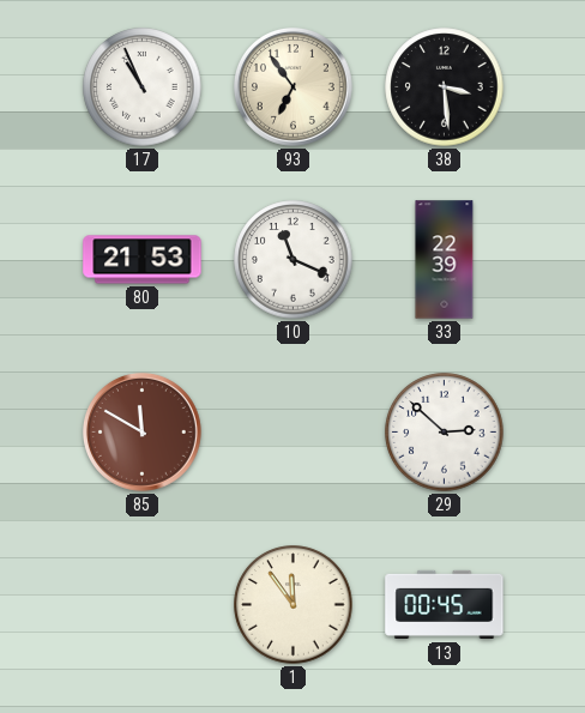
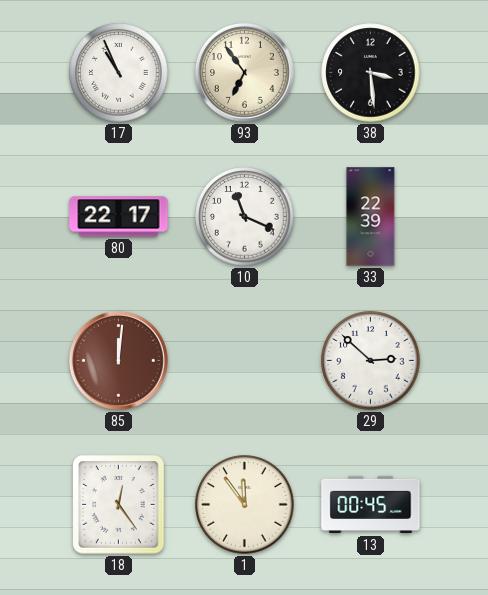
80: 21:53 -> 22:17 (119, 217)
85: 11:50 -> 12:01 (118, 360)
18: none -> 12:24 (119, 505)
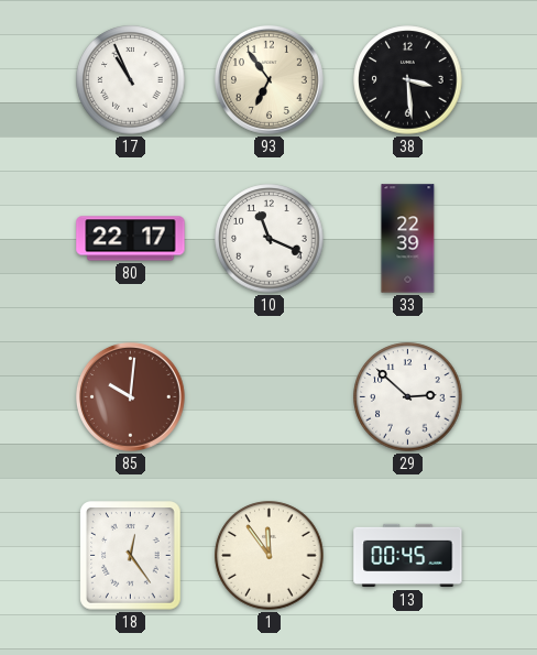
85: 12:01 -> 10:01 (130, 396)
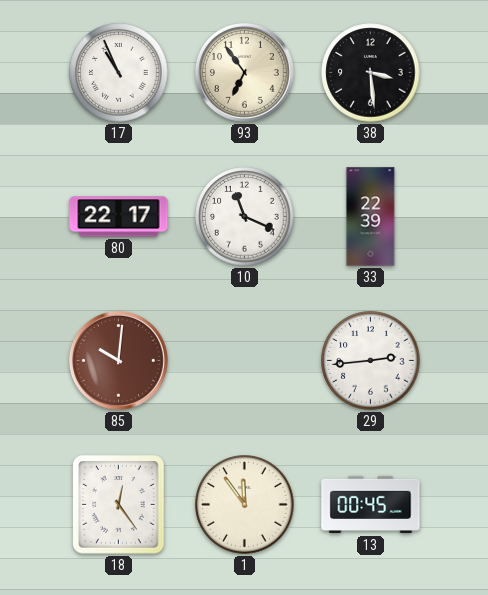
29: 2:52 -> 2:44 (371, 361)
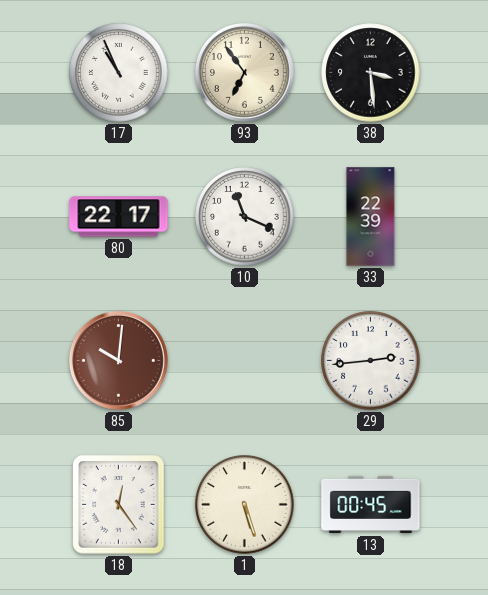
1: 11:54 -> 5:27 (245, 505)
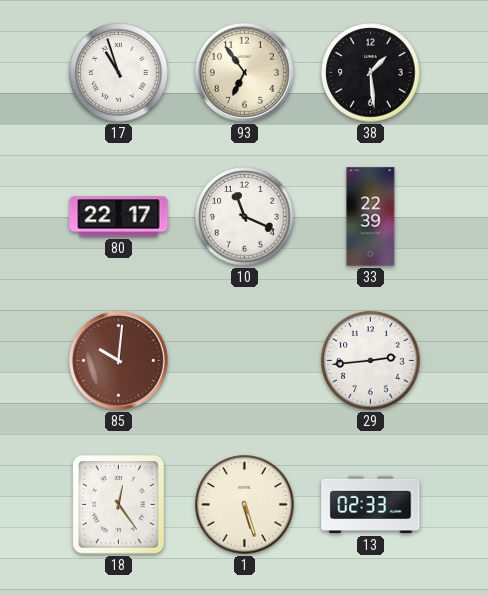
17: 10:56 -> 10:57 (119, 73)
38: 3:29 -> 1:29 (371, 73)
13: 00:45 -> 02:33 (371, 505)
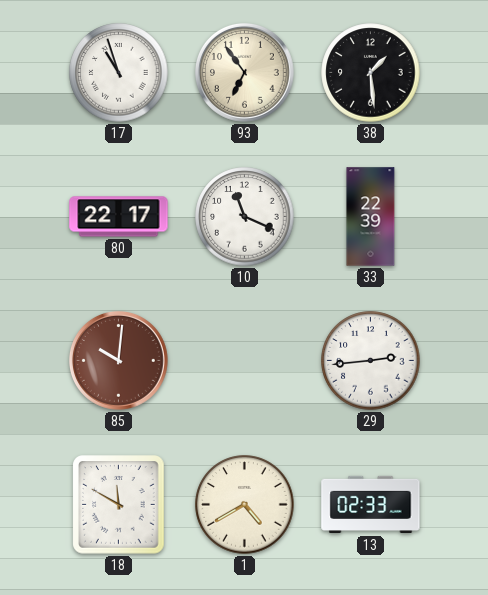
18: 12:24 -> 11:50 (119, 505)
1: 5:27 -> 4:40 (245, 505)
